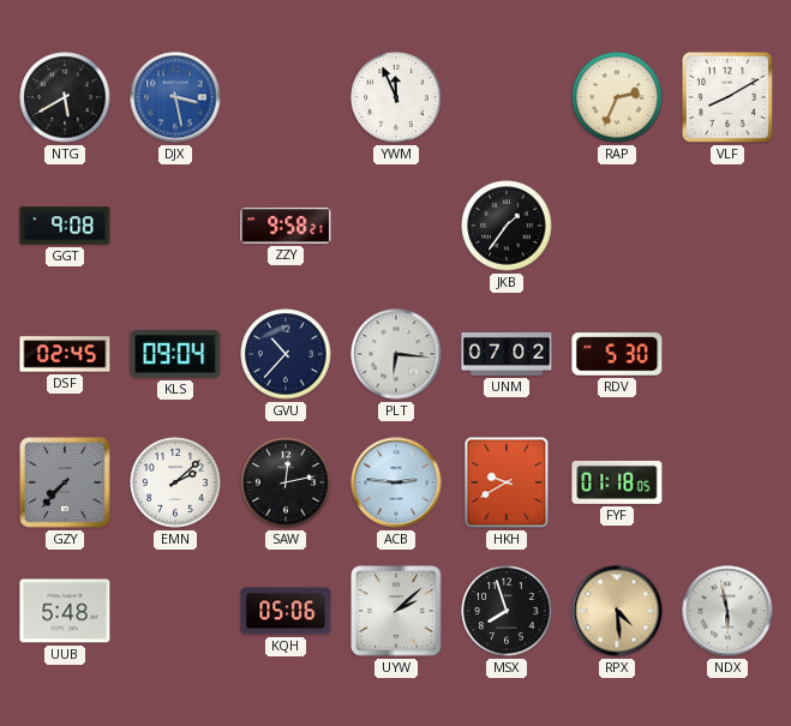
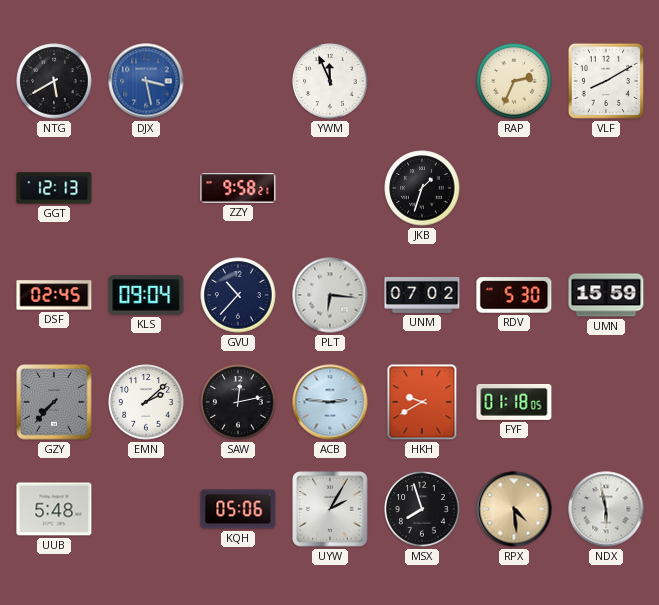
GGT: 9:08 -> 12:13 (54, 188)
JKB: 1:36 -> 1:33 (422, 188)
UMN: none -> 15:59 (606, 295)
UYW: 2:08 -> 2:05 (330, 509)
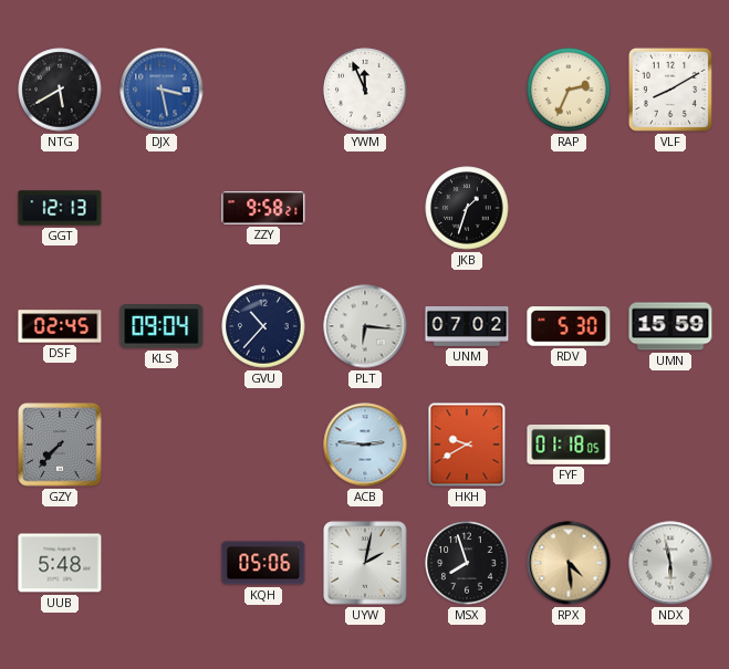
EMN: 2:08 -> none (146, 402)
SAW: 12:13 -> none (238, 402)
UYW: 2:05 -> 2:02 (365, 563)
